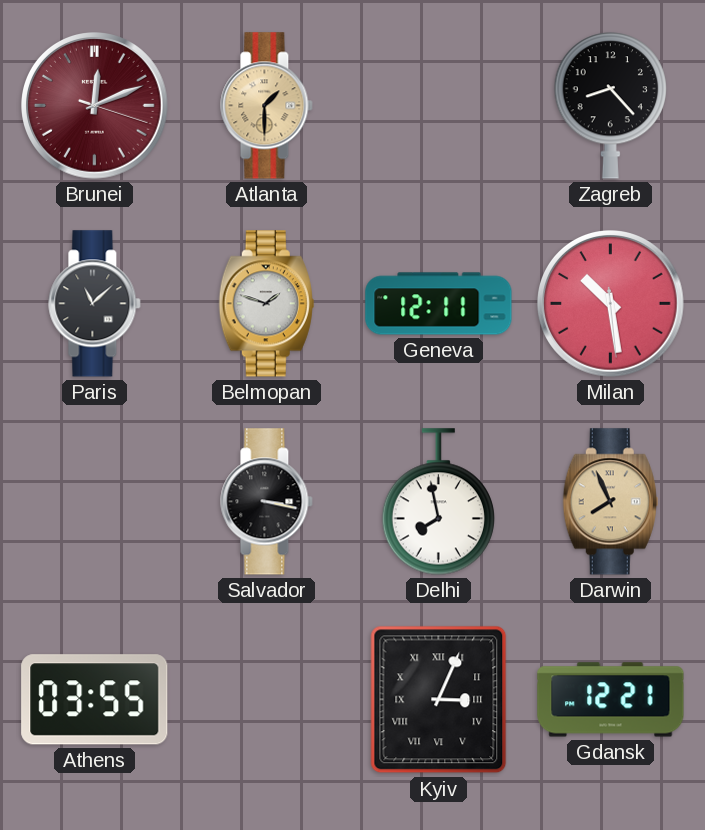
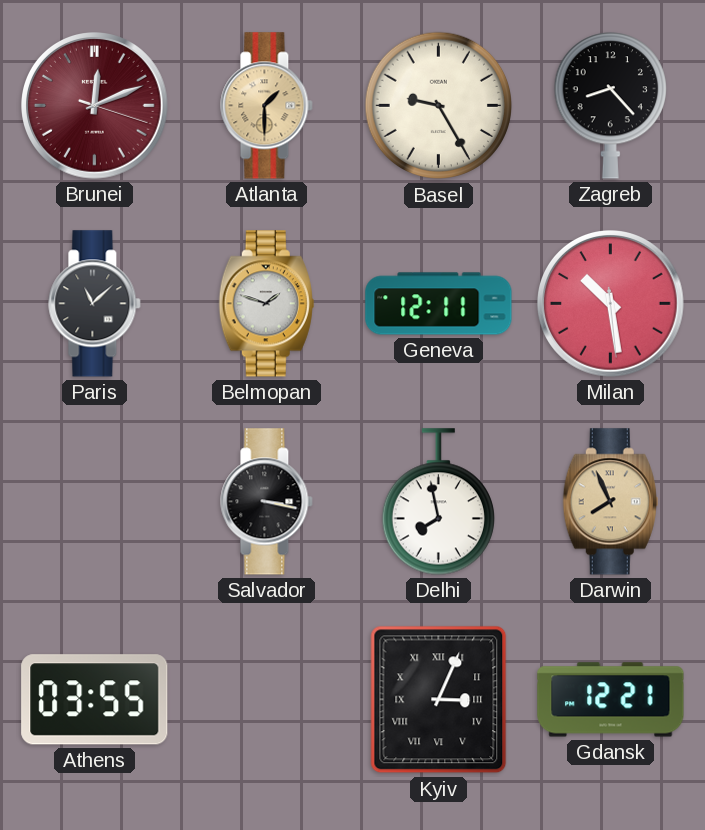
Basel: none -> 9:25 (439, 106)
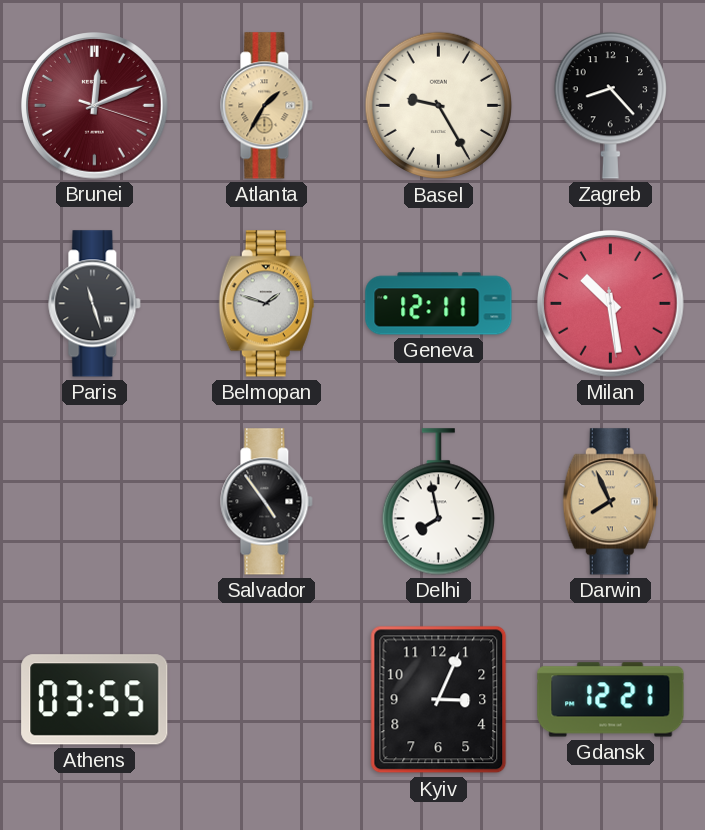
Atlanta: 1:30 -> 1:35 (267, 106)
Paris: 11:08 -> 11:27 (95, 304)
Salvador: 3:17 -> 4:54 (267, 502)
Kyiv numerals: Roman -> Arabic (439, 700)
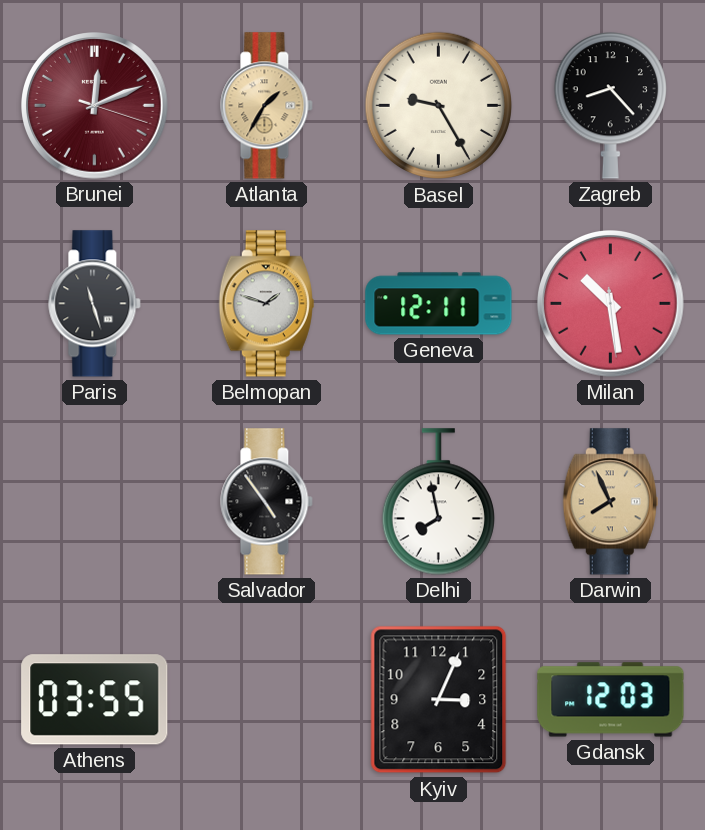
Gdansk: 12:21 -> 12:03 (611, 700)
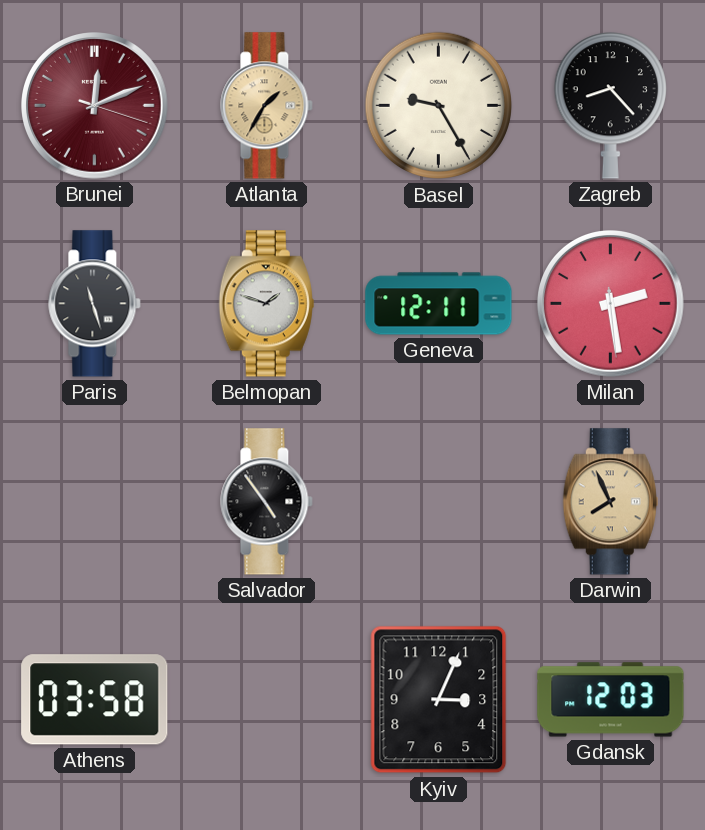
Milan: 10:28 -> 2:28 (611, 304)
Delhi: 7:58 -> none (438, 502)
Athens: 03:55 -> 03:58 (95, 700)
